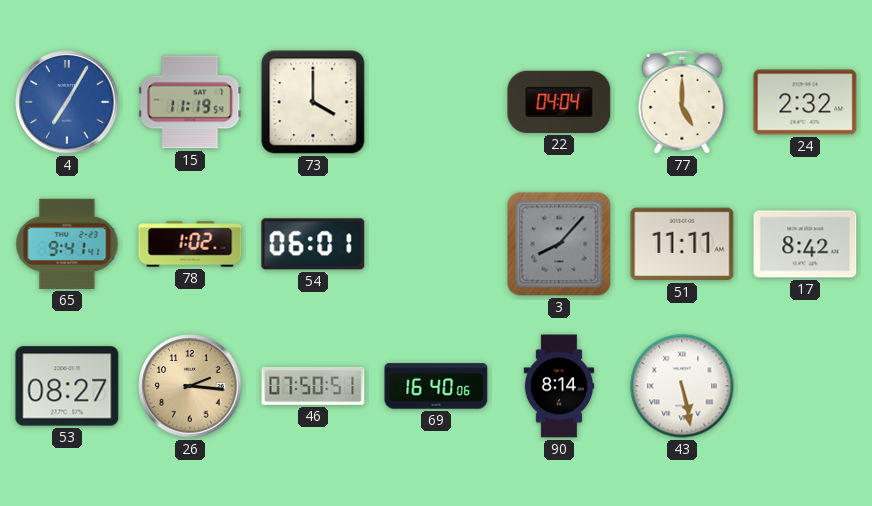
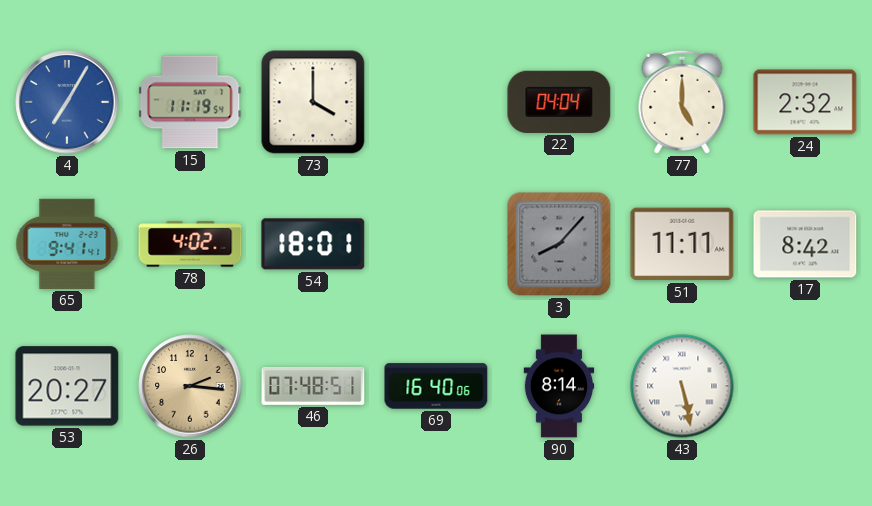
78: 1:02 -> 4:02 (190, 244)
54: 06:01 -> 18:01 (313, 244)
53: 08:27 -> 20:27 (67, 386)
46: 07:50 -> 07:48 (313, 386)
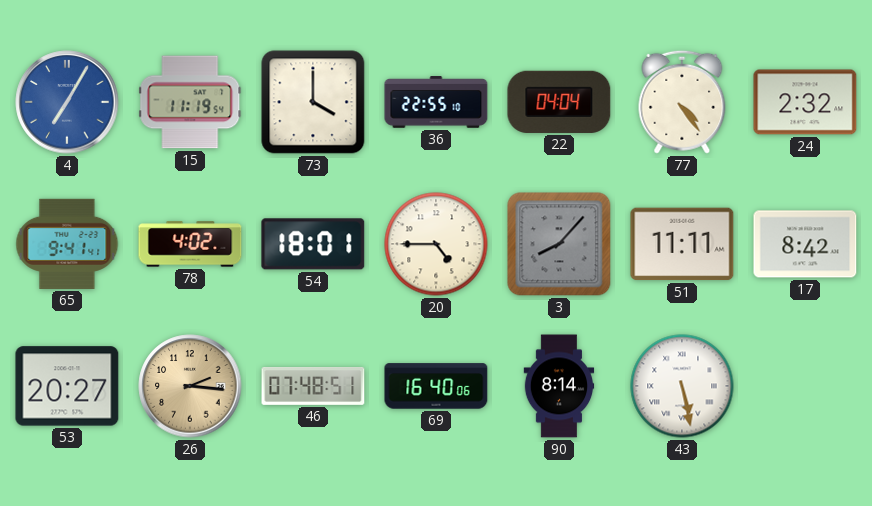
36: none -> 22:55 (436, 102)
77: 5:00 -> 4:24 (682, 102)
20: none -> 4:45 (436, 244)
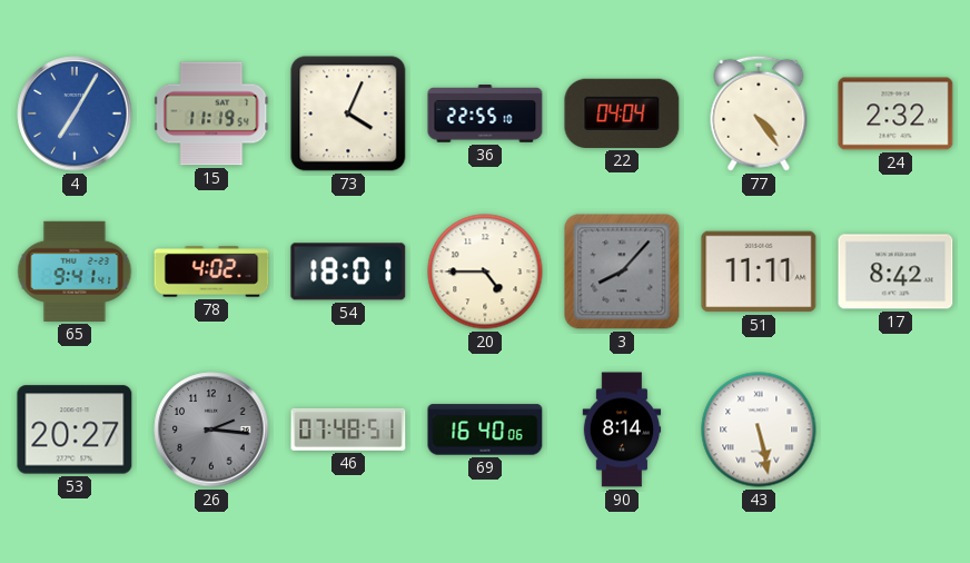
73: 4:00 -> 4:04 (348, 113)
26 dial: champagne -> grey (211, 429)
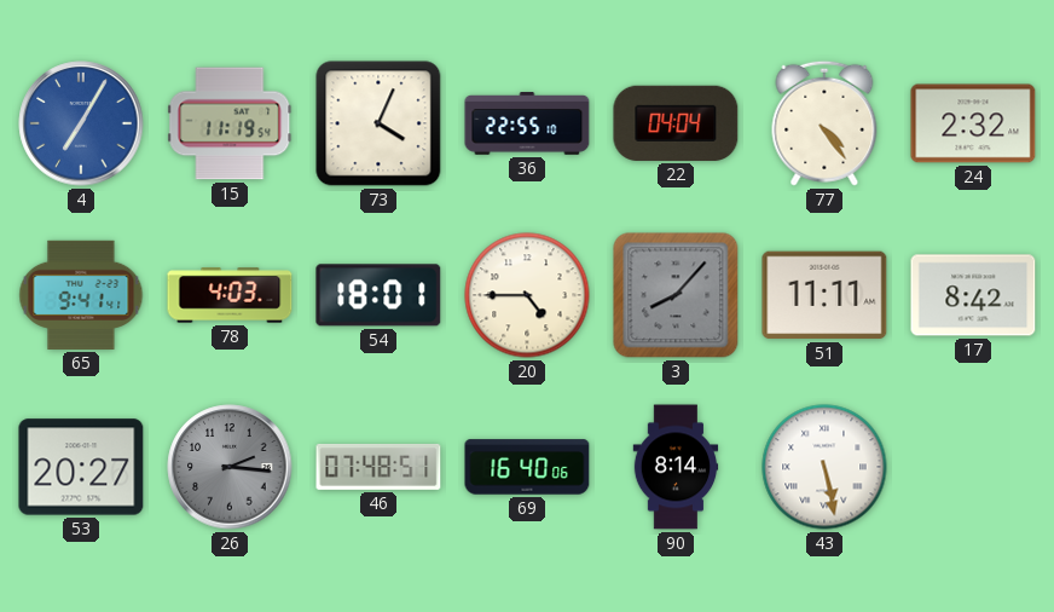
78: 4:02 -> 4:03 (230, 295)
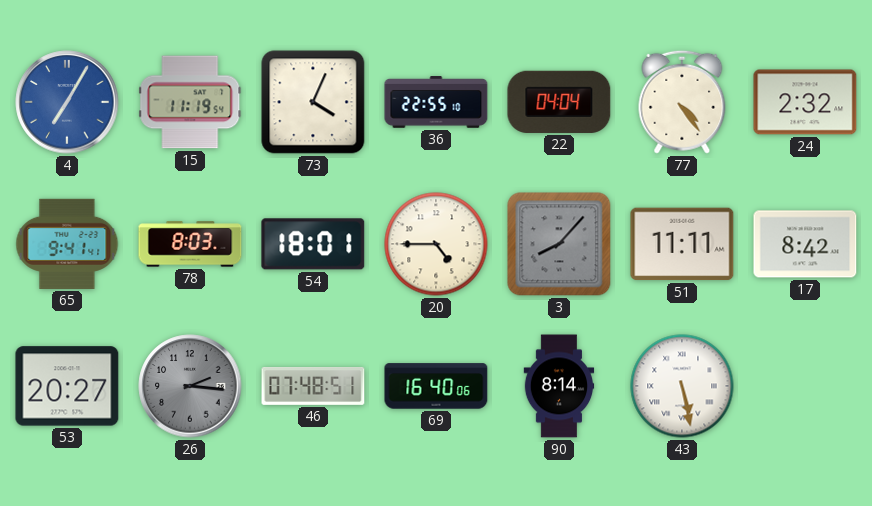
78: 4:03 -> 8:03 (190, 244)
